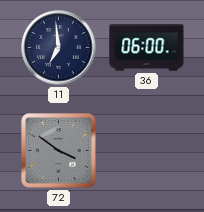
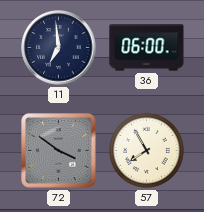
57: none -> 7:55 (147, 151)
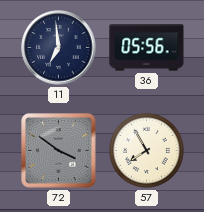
36: 06:00 -> 05:56 (147, 48)
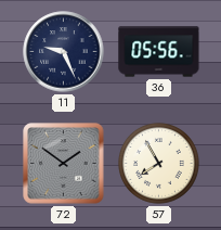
11: 6:59 -> 9:26 (64, 52)
72: 3:51 -> 1:51 (64, 164)
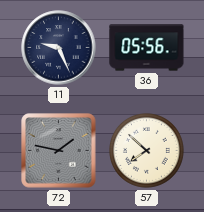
72: 1:51 -> 1:47 (59, 151)
57: 7:55 -> 7:52 (147, 151)
